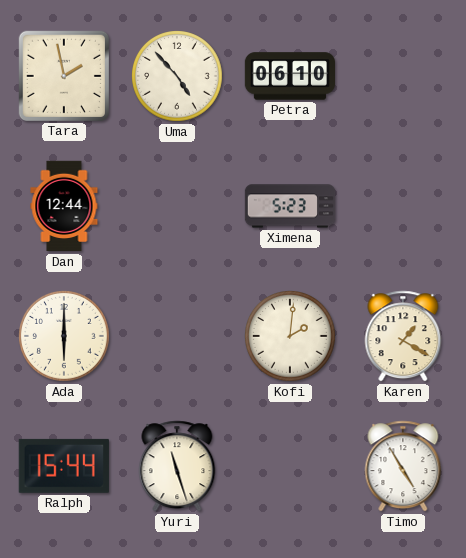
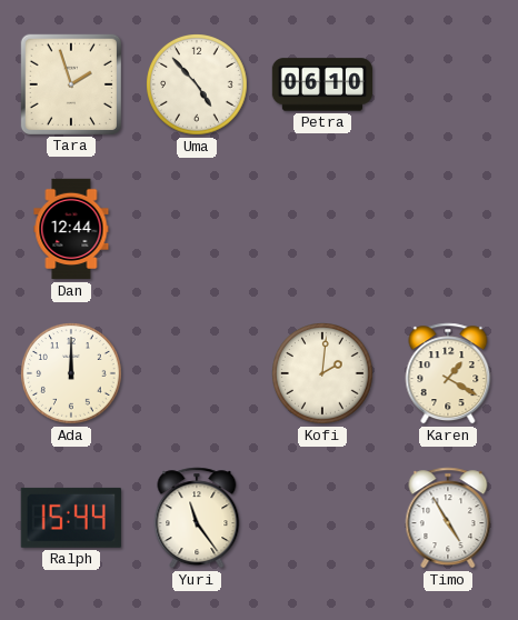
Tara: 1:58 -> 1:57 (71, 84)
Ximena: 5:23 -> none (290, 206)
Ada: 6:00 -> 12:00 (72, 374)
Yuri: 11:27 -> 11:24 (197, 518)
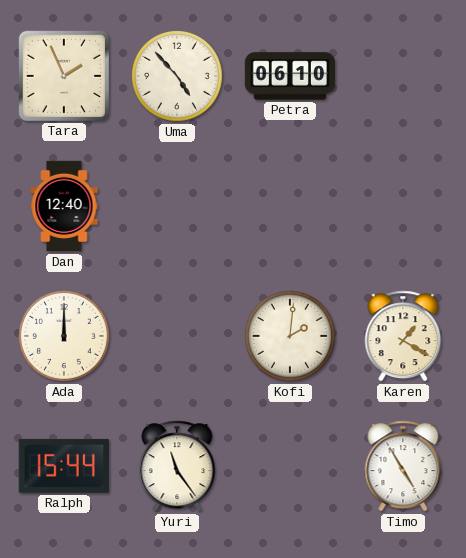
Tara: 1:57 -> 1:56 (64, 76)
Dan: 12:44 -> 12:40 (64, 206)
